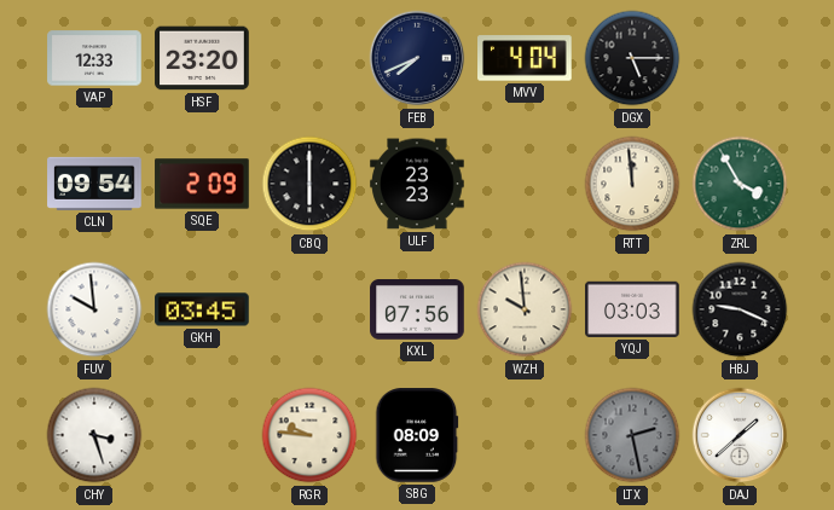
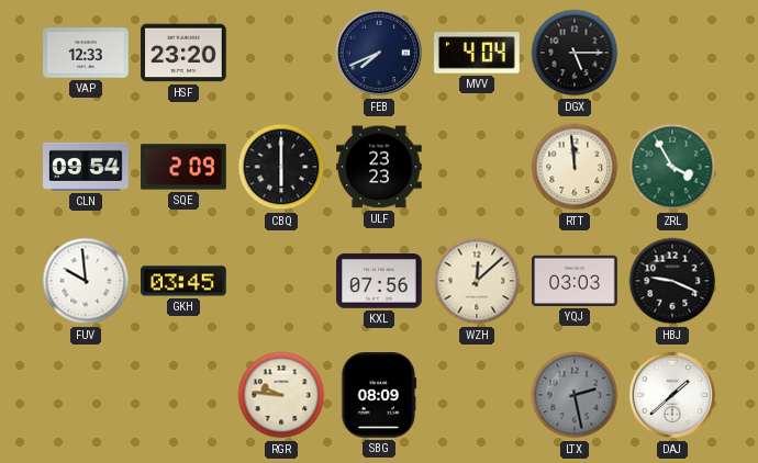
WZH: 9:59 -> 12:08 (477, 281)
CHY: 3:27 -> none (94, 435)
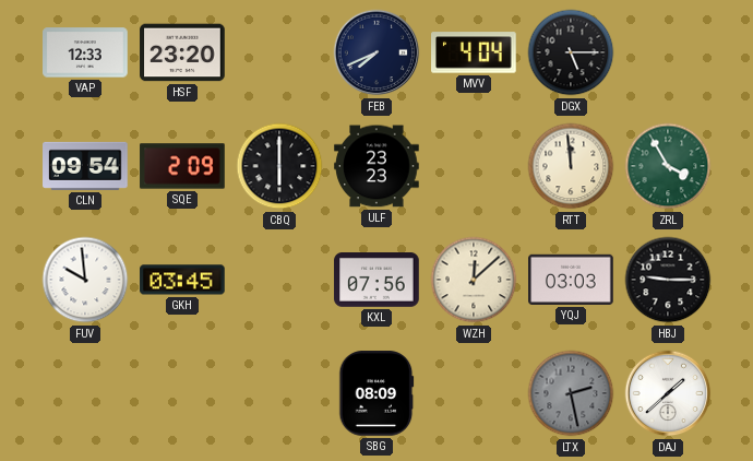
HBJ: 9:19 -> 9:15 (668, 280)
RGR: 9:46 -> none (281, 395)
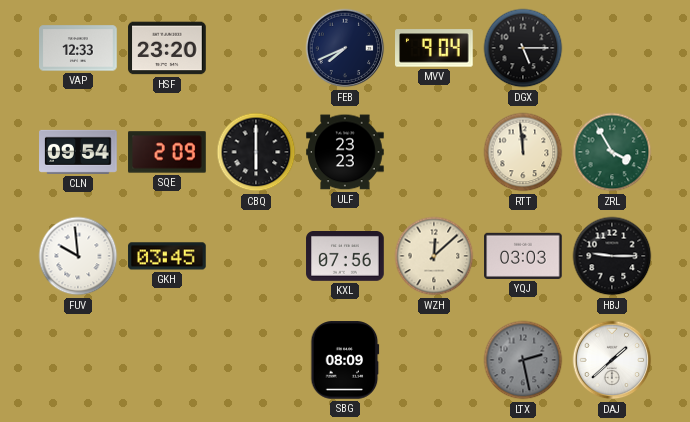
MVV: 4:04 -> 9:04 (434, 48)
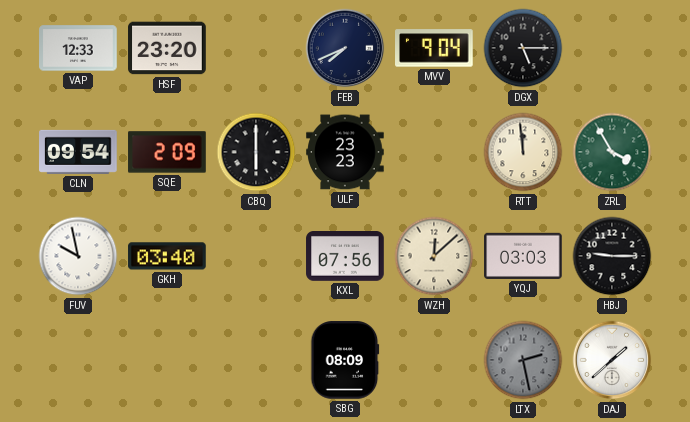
FUV: 9:59 -> 9:58 (78, 256)
GKH: 03:45 -> 03:40 (167, 256)
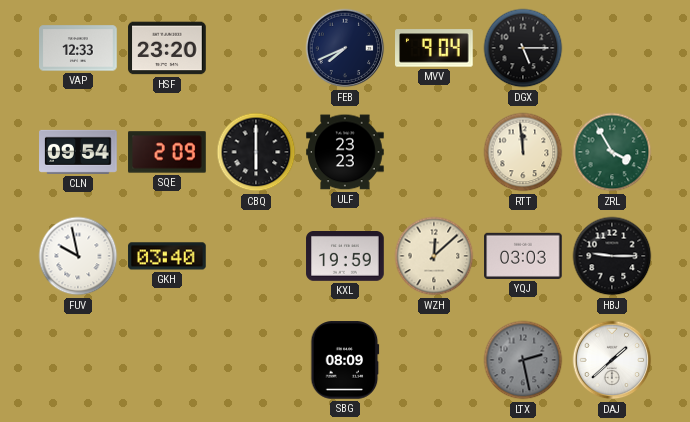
KXL: 07:56 -> 19:59 (345, 257)
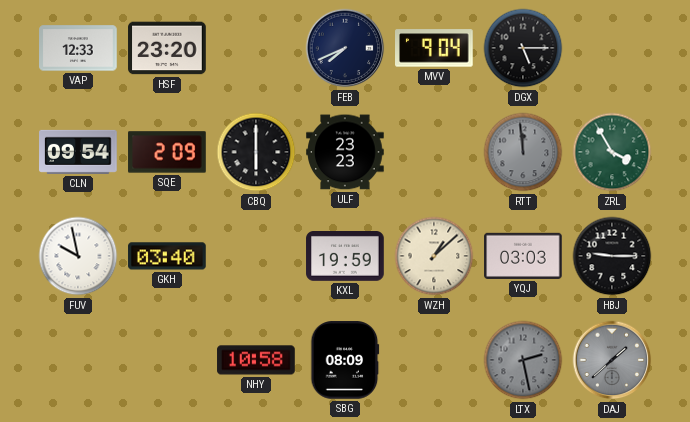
RTT dial: cream -> grey (523, 152)
WZH: 12:08 -> 1:08 (434, 256)
NHY: none -> 10:58 (256, 360)
DAJ dial: white -> grey (612, 360)
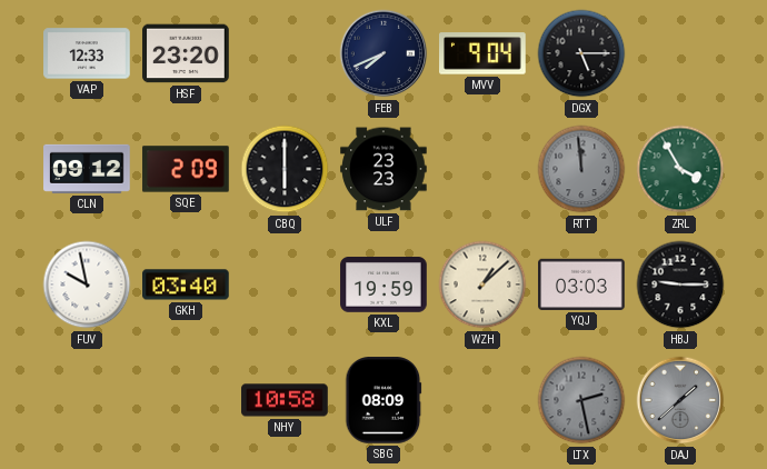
CLN: 09:54 -> 09:12 (87, 169)
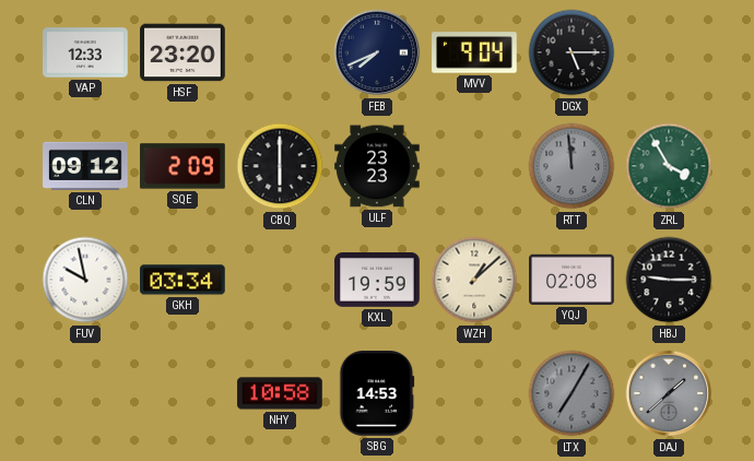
GKH: 03:40 -> 03:34 (182, 280)
YQJ: 03:03 -> 02:08 (572, 280)
SBG: 08:09 -> 14:53 (377, 393)
LTX: 2:28 -> 7:05 (572, 393)
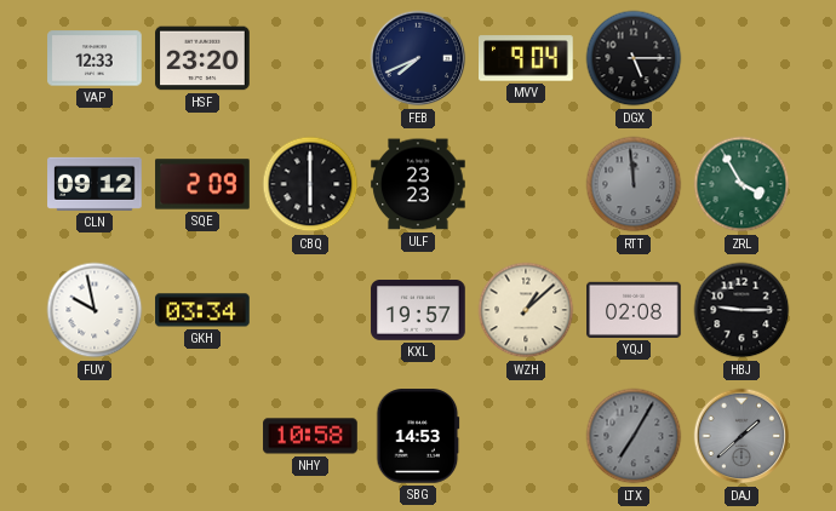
KXL: 19:59 -> 19:57 (418, 311)
